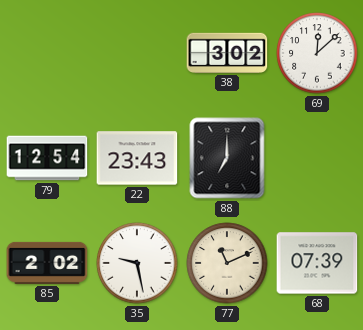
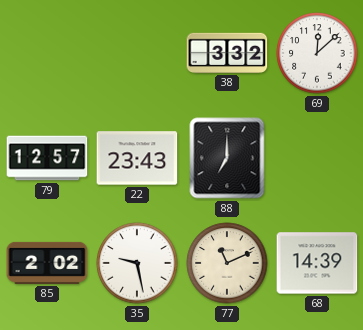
38: 3:02 -> 3:32 (227, 53)
79: 12:54 -> 12:57 (47, 158)
68: 07:39 -> 14:39 (317, 263)
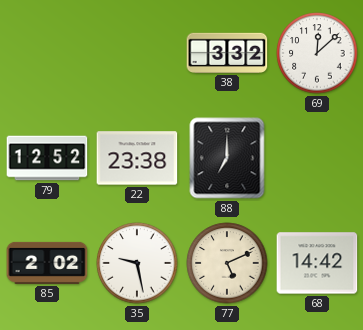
79: 12:57 -> 12:52 (47, 158)
22: 23:43 -> 23:38 (137, 158)
77: 11:11 -> 5:11 (227, 263)
68: 14:39 -> 14:42 (317, 263)
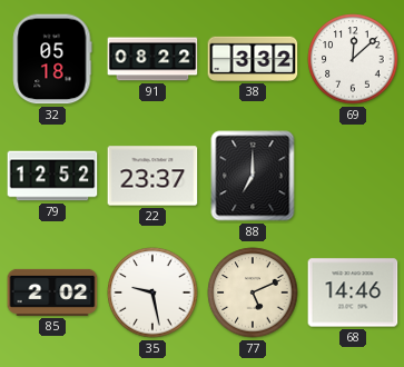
32: none -> 05:18 (52, 59)
91: none -> 08:22 (152, 59)
22: 23:38 -> 23:37 (152, 176)
68: 14:42 -> 14:46 (353, 292)
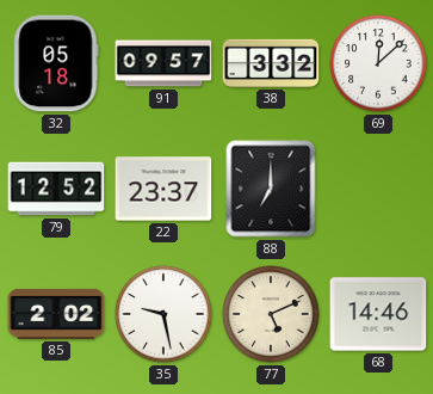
91: 08:22 -> 09:57 (163, 63)
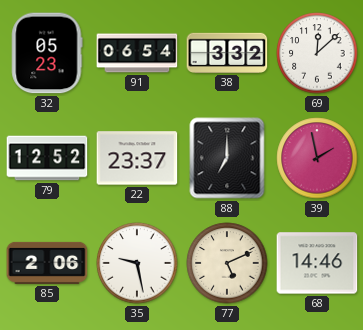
32: 05:18 -> 05:23 (47, 53)
91: 09:57 -> 06:54 (137, 53)
39: none -> 1:58 (317, 158)
85: 2:02 -> 2:06 (47, 263)
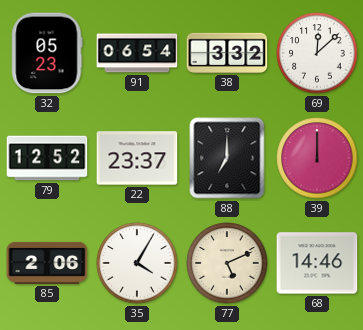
39: 1:58 -> 12:00 (317, 158)
35: 9:28 -> 4:05 (137, 263)
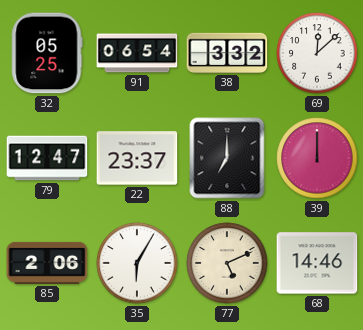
32: 05:23 -> 05:25 (47, 53)
79: 12:52 -> 12:47 (47, 158)
35: 4:05 -> 6:05 (137, 263)
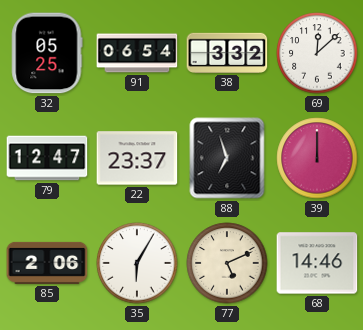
88: 7:00 -> 6:57 (227, 158)
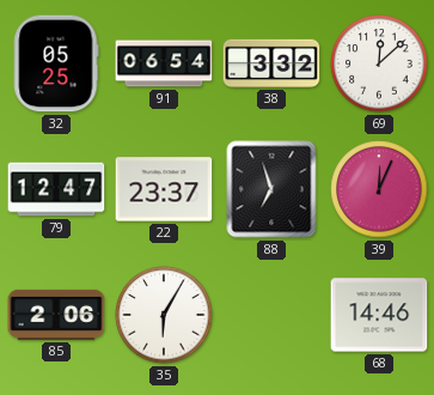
39: 12:00 -> 12:04 (379, 189)
77: 5:11 -> none (227, 263)
